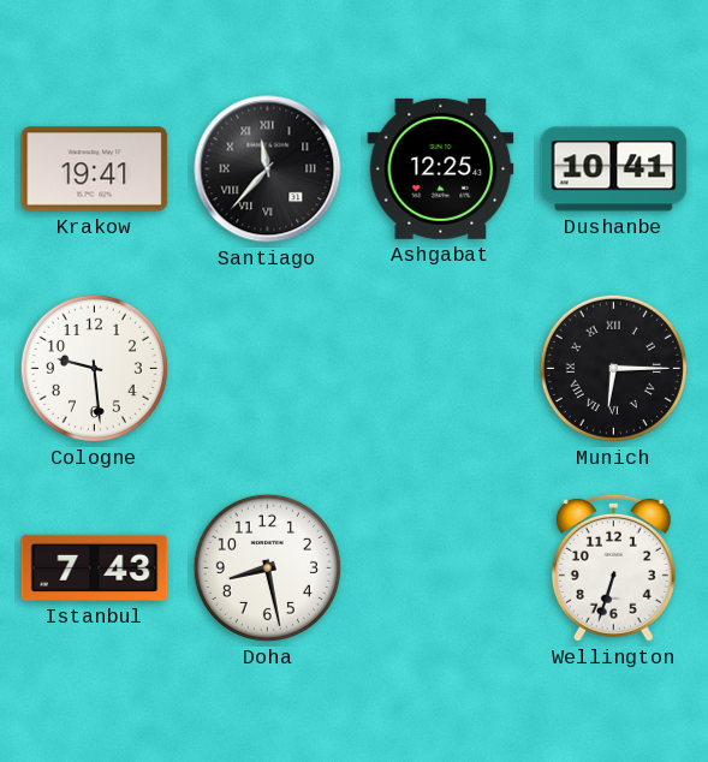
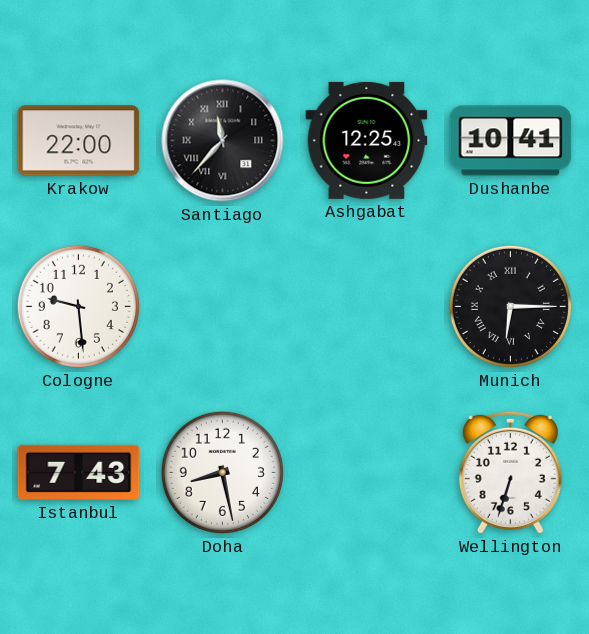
Krakow: 19:41 -> 22:00 (79, 141)
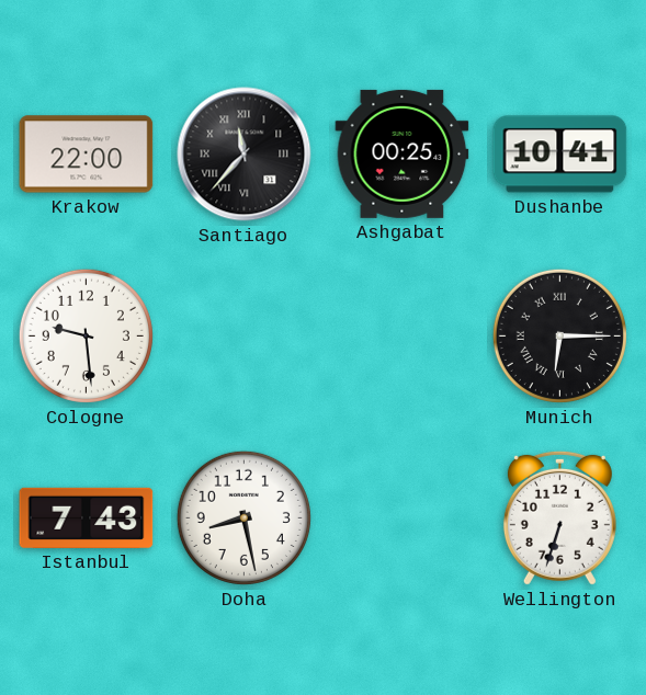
Ashgabat: 12:25 -> 00:25 (403, 153)
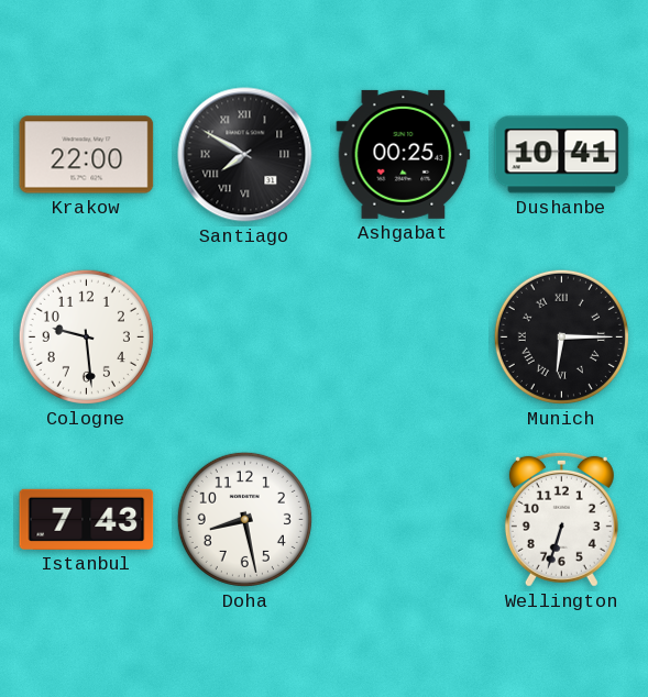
Santiago: 11:37 -> 7:50 (245, 155)
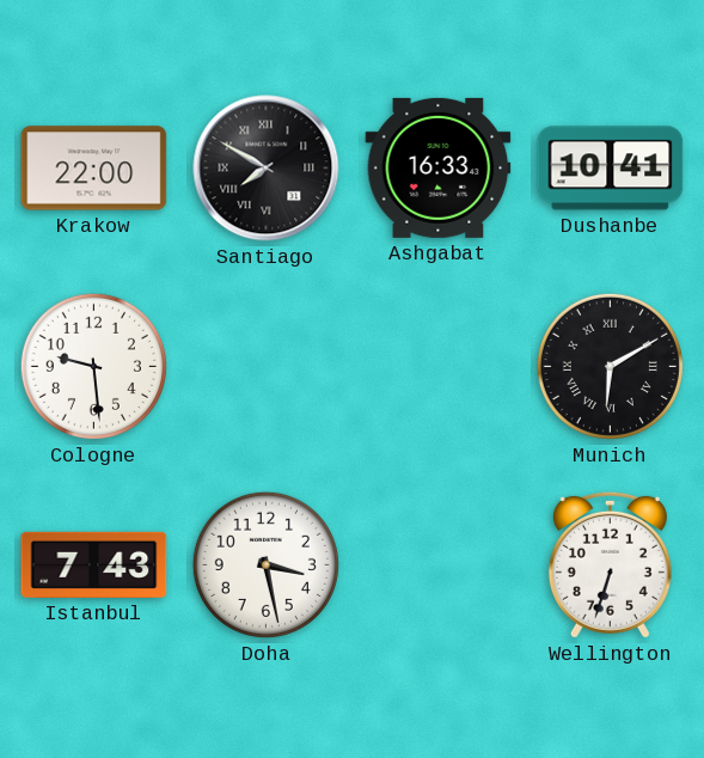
Ashgabat: 00:25 -> 16:33 (439, 167)
Munich: 6:15 -> 6:10 (610, 366)
Doha: 8:28 -> 3:28 (265, 564)
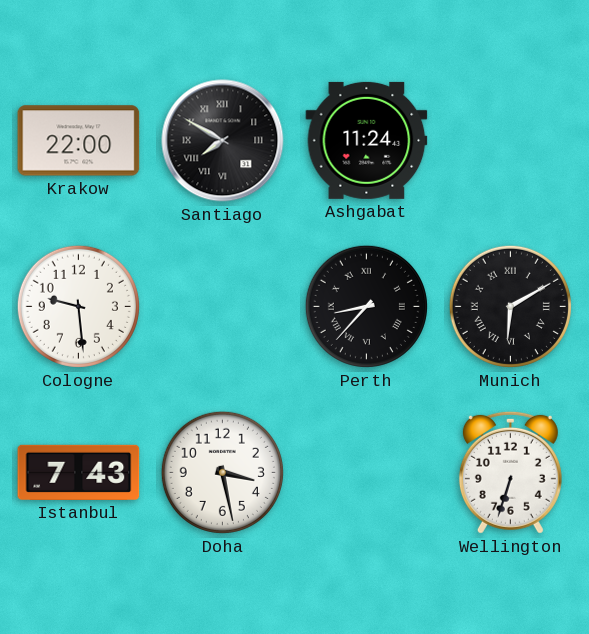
Ashgabat: 16:33 -> 11:24 (367, 140)
Dushanbe: 10:41 -> none (611, 169)
Perth: none -> 8:37 (366, 306)
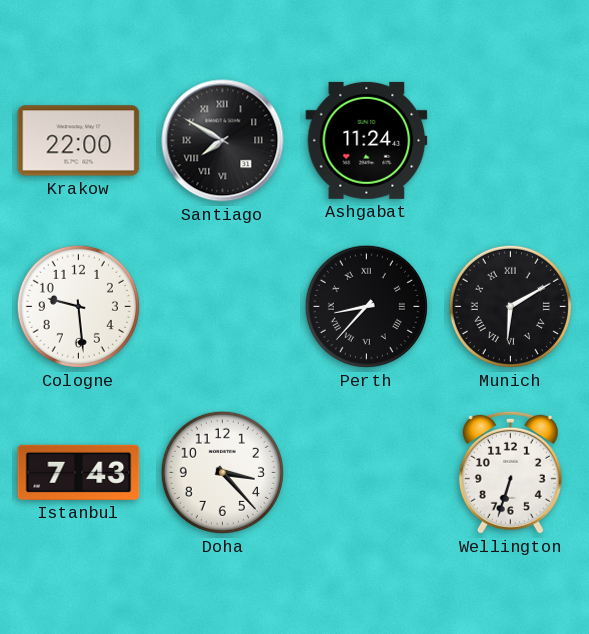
Doha: 3:28 -> 3:23 (222, 472)
